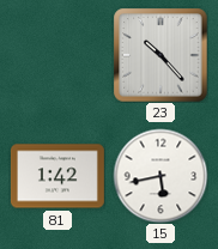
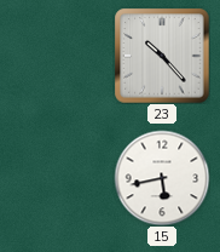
81: 1:42 -> none (57, 176)
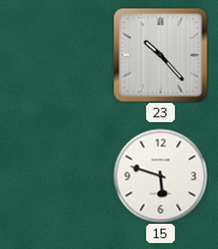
15: 5:43 -> 5:48 (161, 176)
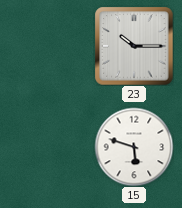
23: 10:23 -> 10:15 (134, 46)
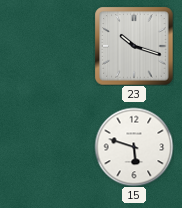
23: 10:15 -> 10:18 (134, 46)
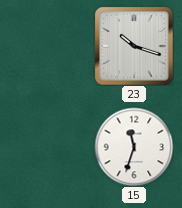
15: 5:48 -> 11:33 (134, 147)
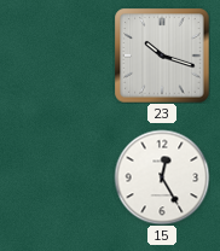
15: 11:33 -> 12:25 (162, 177)
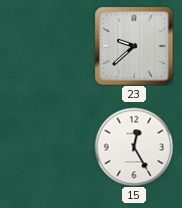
23: 10:18 -> 9:38 (134, 46)
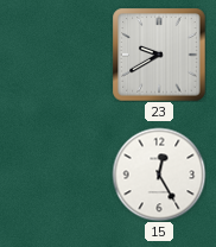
23: 9:38 -> 9:40 (159, 55)
